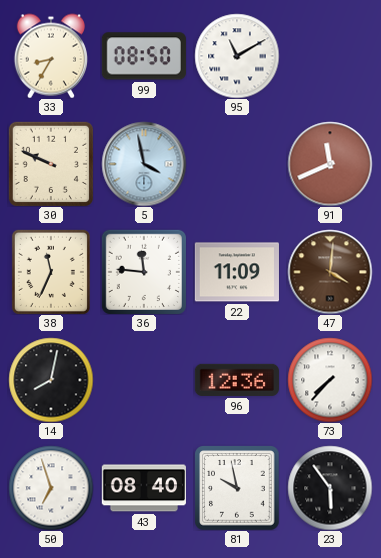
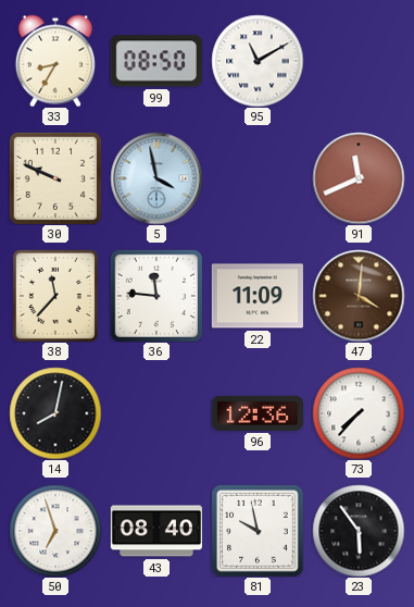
38: 11:34 -> 11:37 (55, 296)
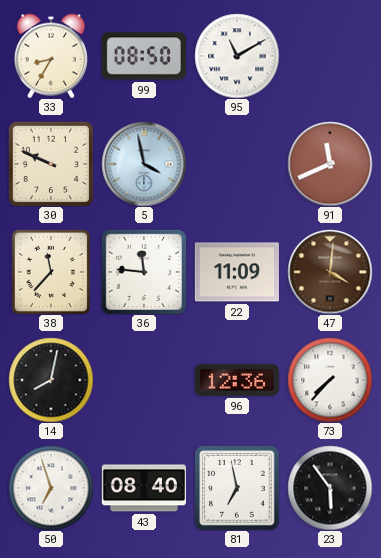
81: 9:58 -> 6:58 (237, 488)
